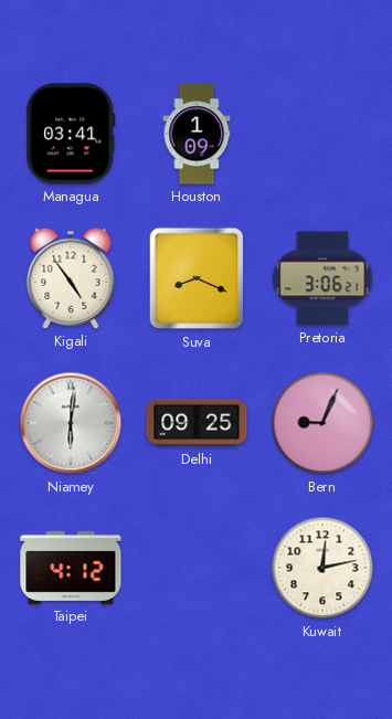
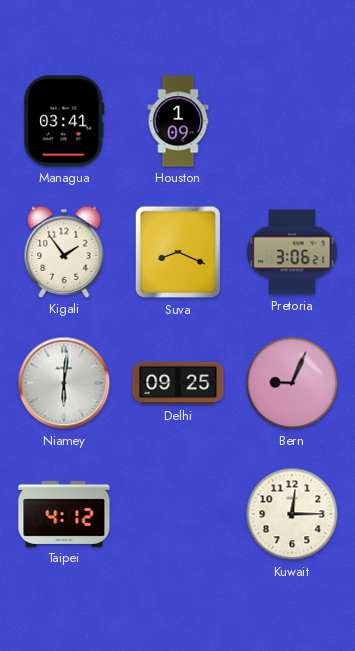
Kigali: 4:54 -> 1:54 (64, 252)
Kuwait: 12:13 -> 12:15 (292, 514)
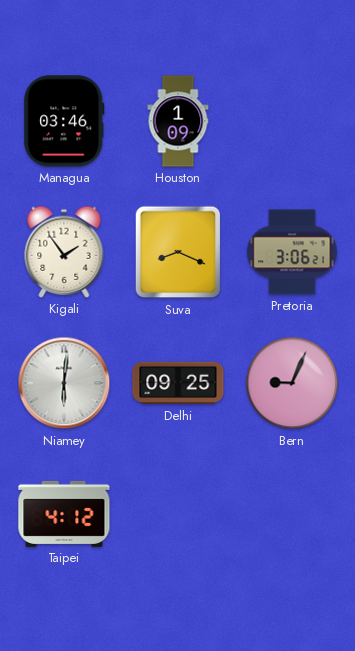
Managua: 03:41 -> 03:46 (64, 121)
Kuwait: 12:15 -> none (292, 514)
